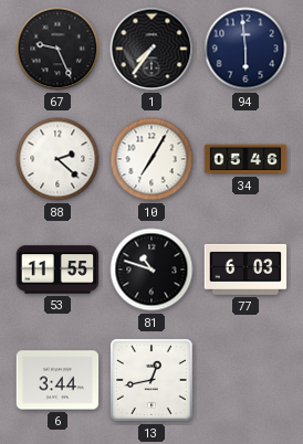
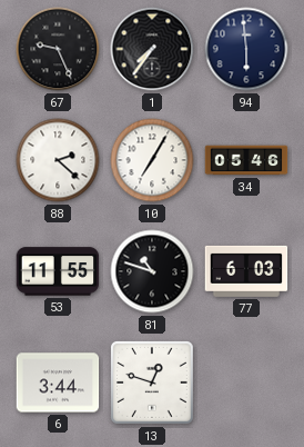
13: 12:43 -> 12:48 (153, 384)
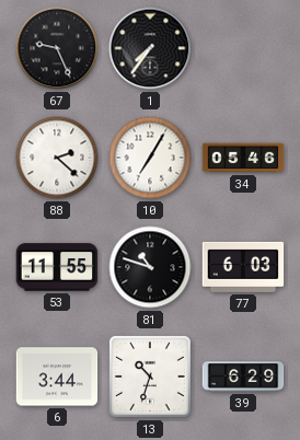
94: 5:59 -> none (246, 49)
13: 12:48 -> 10:33 (151, 378)
39: none -> 6:29 (243, 377)
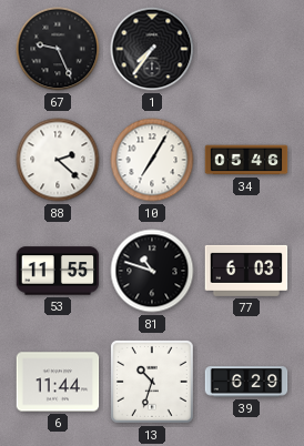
6: 3:44 -> 11:44 (58, 382)
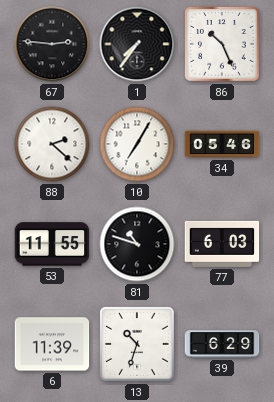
67: 9:26 -> 2:46 (52, 44)
86: none -> 10:26 (222, 44)
6: 11:44 -> 11:39 (52, 344)
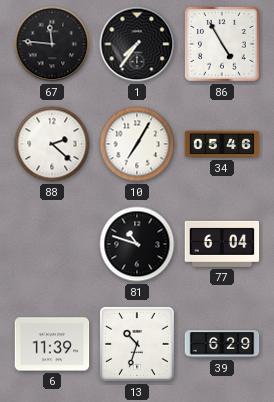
67: 2:46 -> 11:46 (52, 44)
86: 10:26 -> 4:55 (222, 44)
53: 11:55 -> none (52, 244)
77: 6:03 -> 6:04 (222, 244)
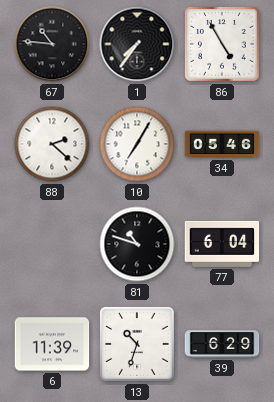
67: 11:46 -> 10:46 (52, 44)
